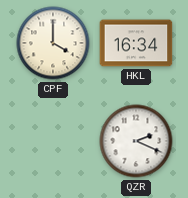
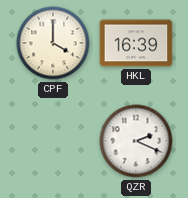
HKL: 16:34 -> 16:39 (136, 43)
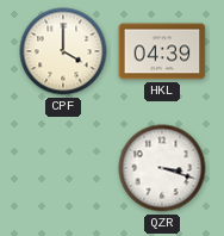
HKL: 16:39 -> 04:39 (162, 51)
QZR: 2:19 -> 3:18 (162, 168)
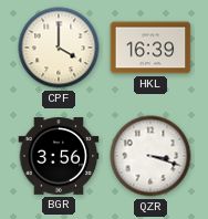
HKL: 04:39 -> 16:39 (150, 48)
BGR: none -> 3:56 (59, 156)
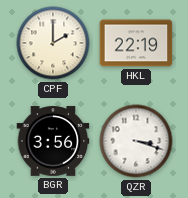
CPF: 4:00 -> 2:00 (53, 43)
HKL: 16:39 -> 22:19 (136, 43)
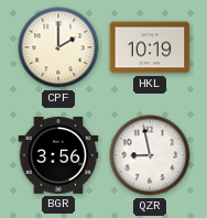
HKL: 22:19 -> 10:19 (150, 47)
QZR: 3:18 -> 8:58 (150, 155)
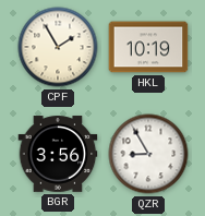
CPF: 2:00 -> 1:55 (58, 47)
QZR: 8:58 -> 8:55 (148, 154)
